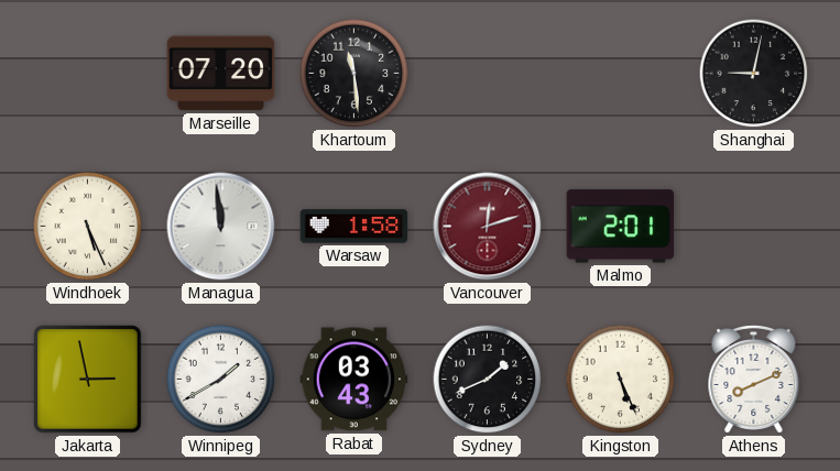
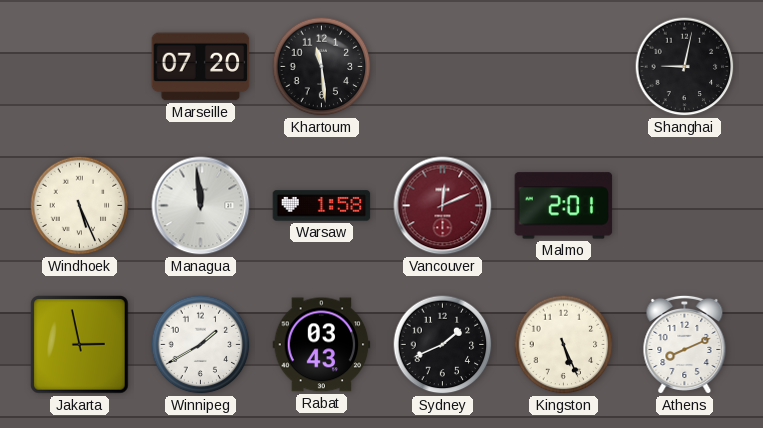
Vancouver: 12:12 -> 12:11 (443, 206)
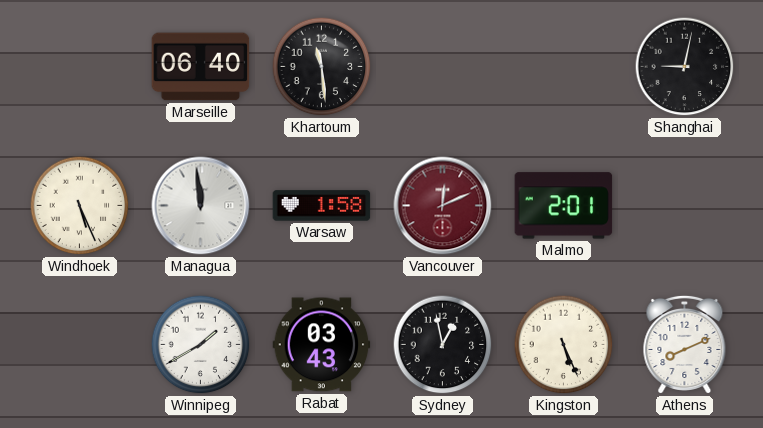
Marseille: 07:20 -> 06:40 (201, 67)
Jakarta: 2:58 -> none (80, 345)
Sydney: 1:41 -> 12:58 (443, 345)
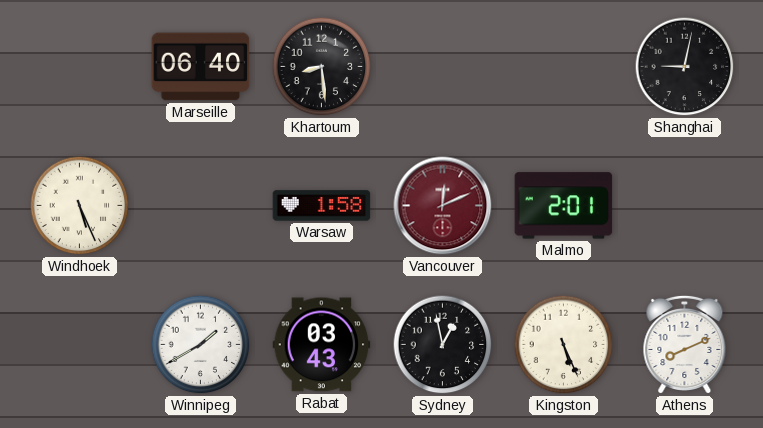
Khartoum: 11:29 -> 8:29 (322, 67)
Managua: 11:59 -> none (201, 206)
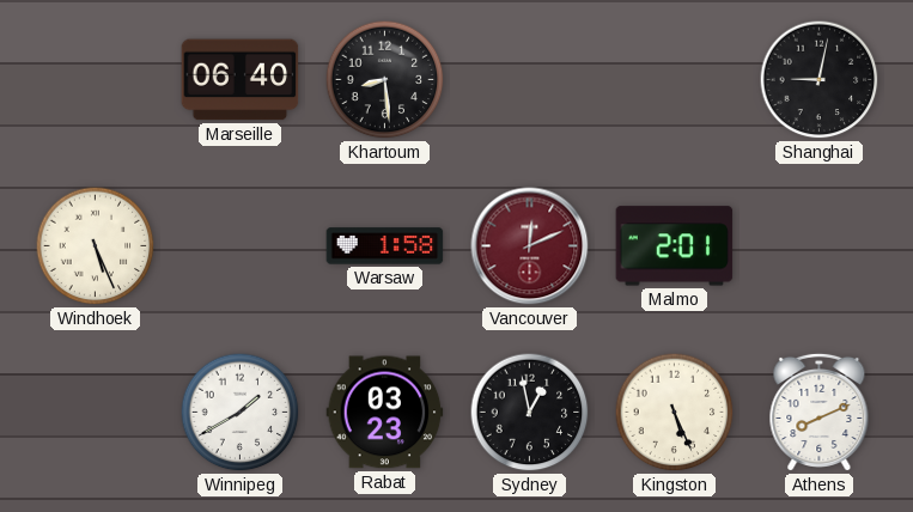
Rabat: 03:43 -> 03:23 (385, 413)
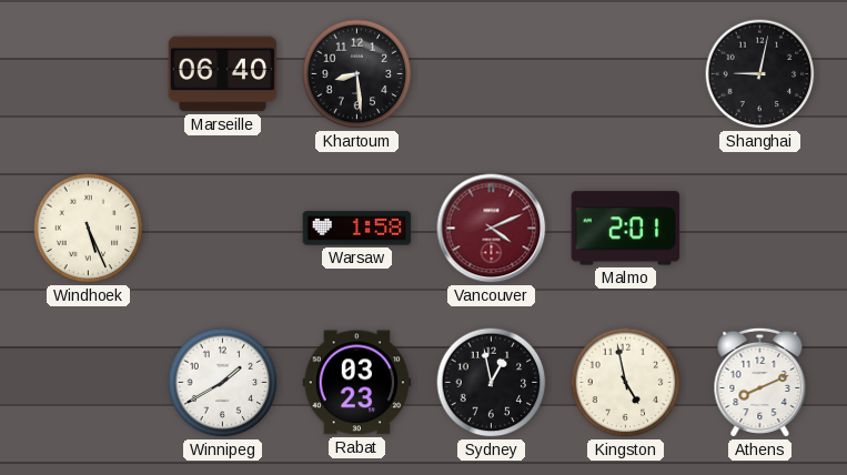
Vancouver: 12:11 -> 4:11 (492, 229)
Kingston: 5:26 -> 4:58 (626, 383)
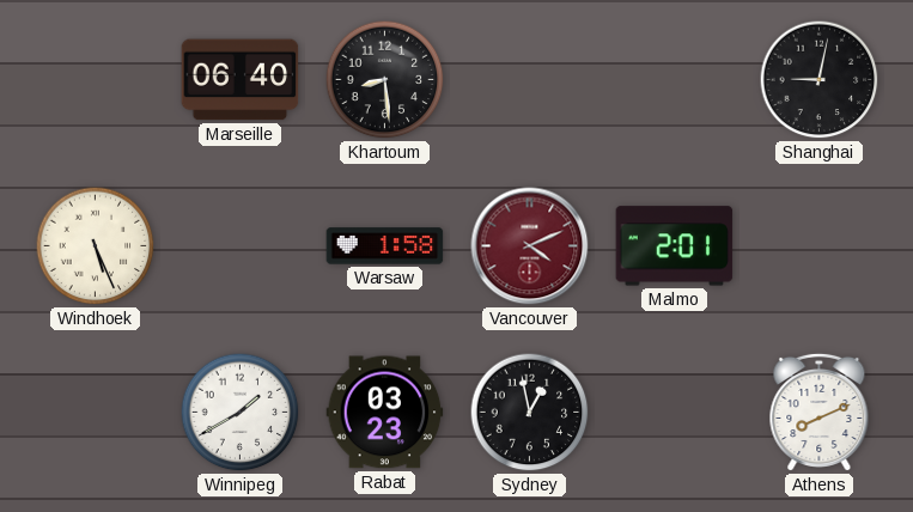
Kingston: 4:58 -> none (626, 383)
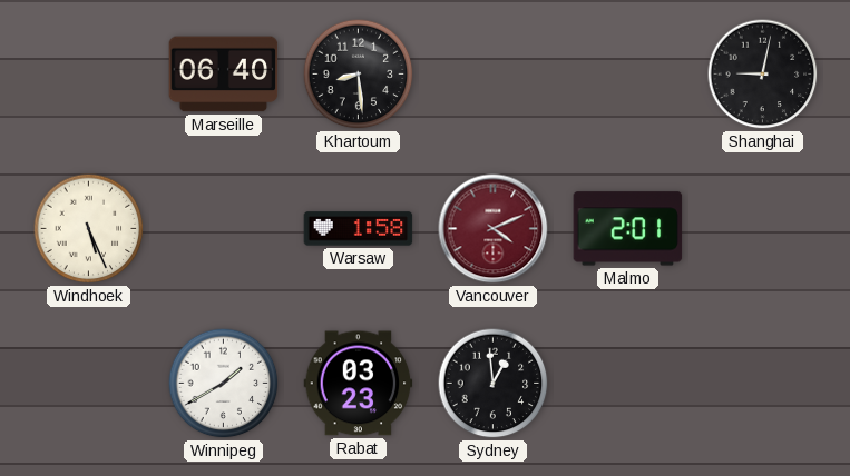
Sydney: 12:58 -> 12:59 (494, 384)
Athens: 8:11 -> none (820, 412)
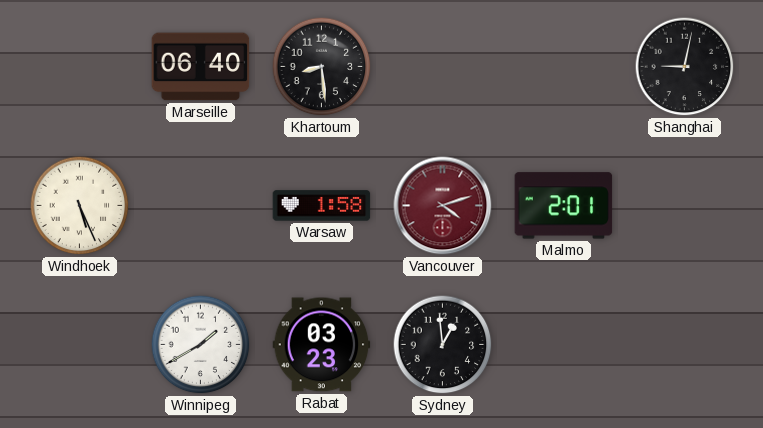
Vancouver: 4:11 -> 4:12 (443, 206)
